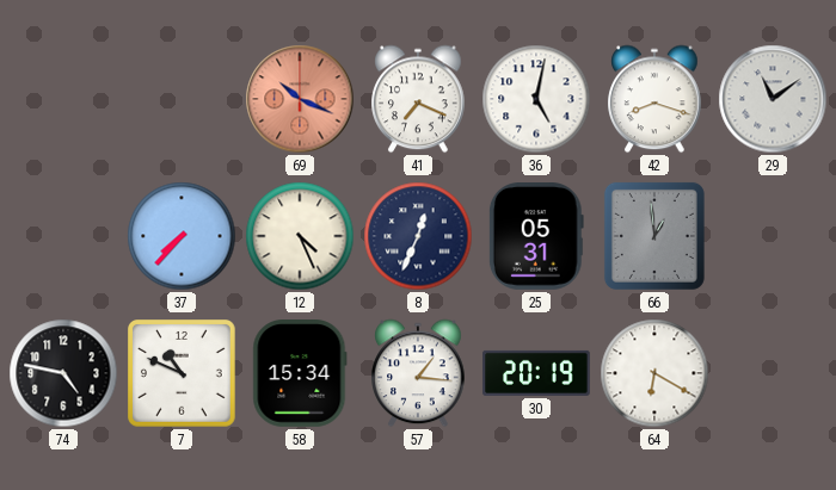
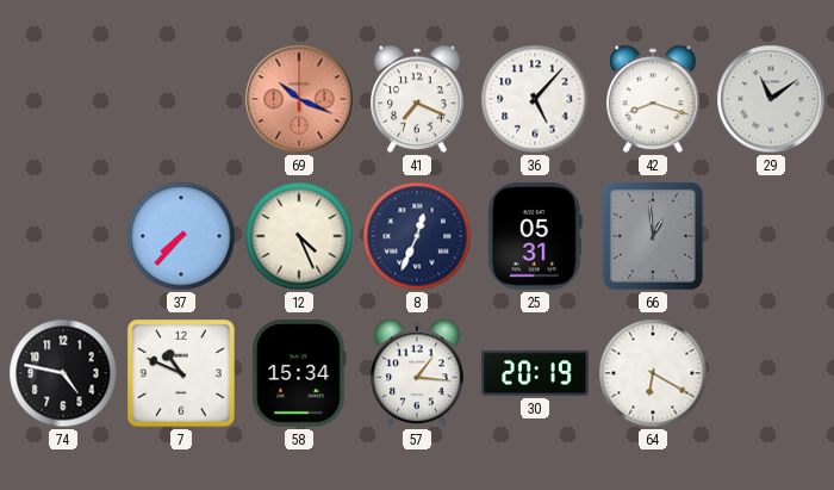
36: 5:02 -> 5:07 (535, 99)
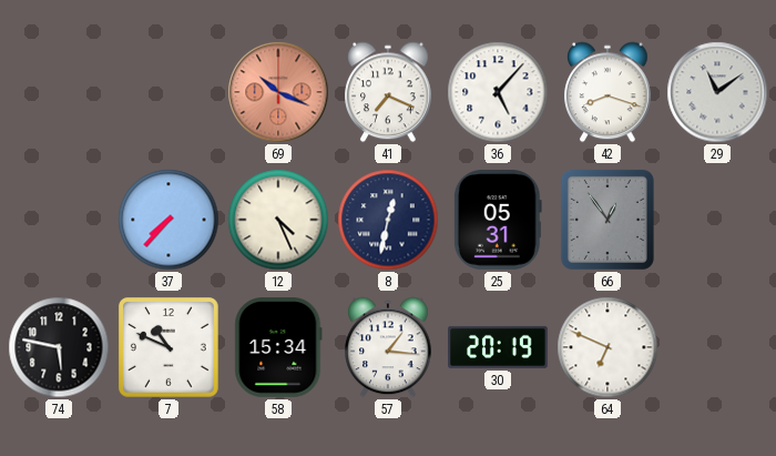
8: 12:34 -> 12:32 (388, 220)
66: 12:59 -> 12:54 (607, 220)
74: 4:47 -> 5:47 (59, 347)
64: 6:20 -> 6:49 (607, 347)
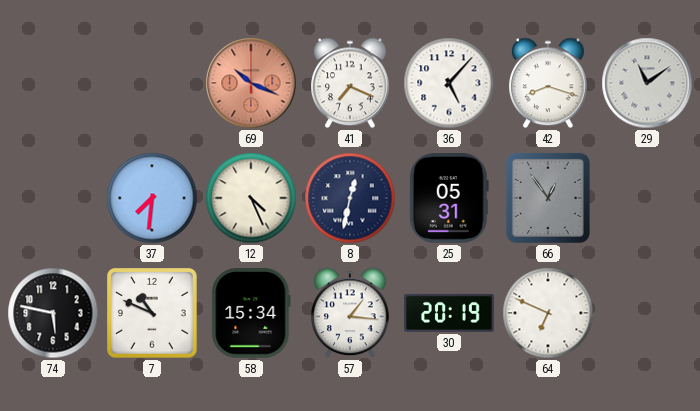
37: 7:37 -> 7:31 (152, 198)
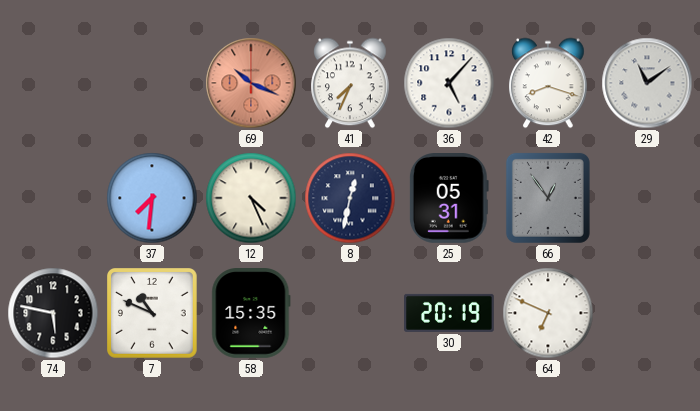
41: 7:19 -> 7:34 (350, 83)
58: 15:34 -> 15:35 (251, 314)
57: 1:16 -> none (350, 313)
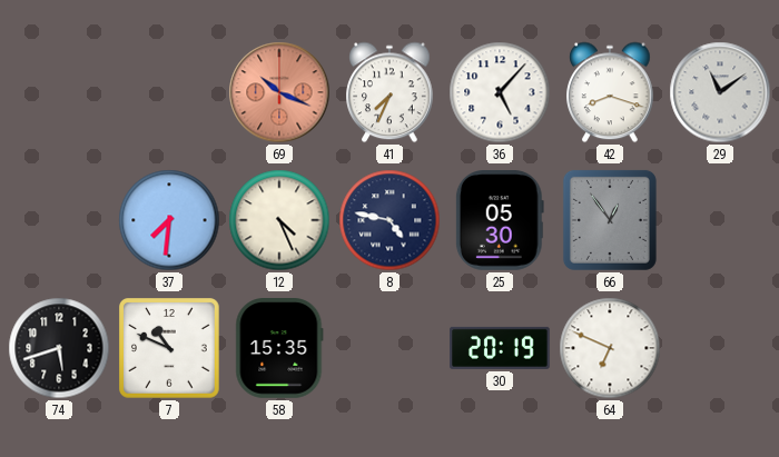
8: 12:32 -> 4:47 (389, 220)
25: 05:31 -> 05:30 (500, 221)
74: 5:47 -> 5:42 (59, 348)
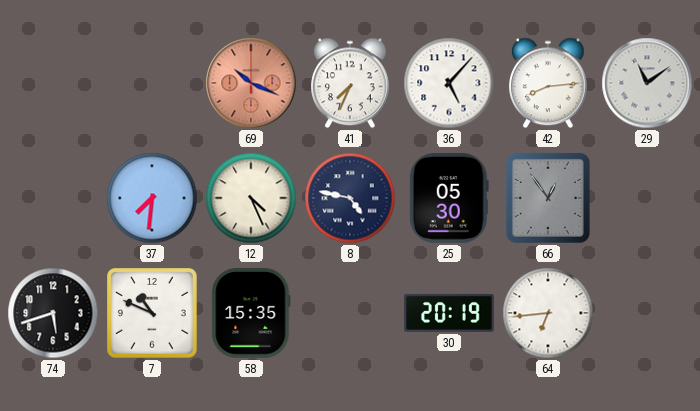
42: 8:18 -> 8:14 (548, 83)
64: 6:49 -> 6:44 (548, 313)
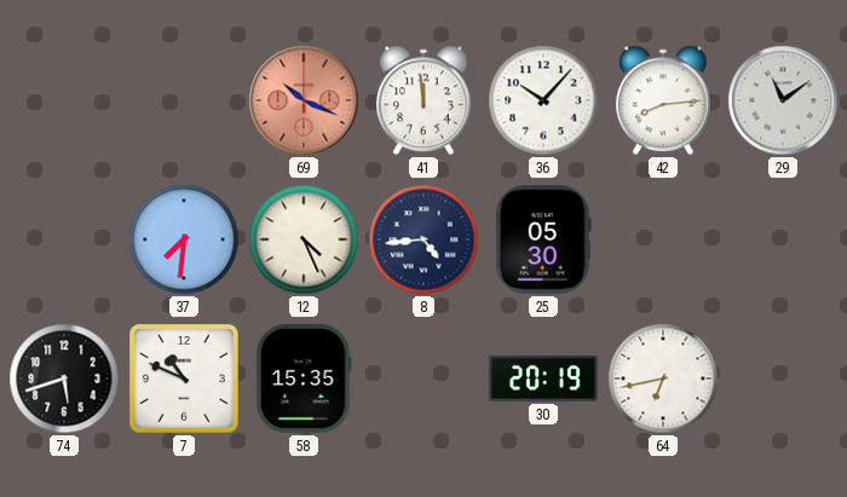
41: 7:34 -> 11:59 (423, 100)
36: 5:07 -> 10:07 (543, 100)
8: 4:47 -> 4:44 (423, 239)
66: 12:54 -> none (548, 198)
64: 6:44 -> 6:43 (663, 378)
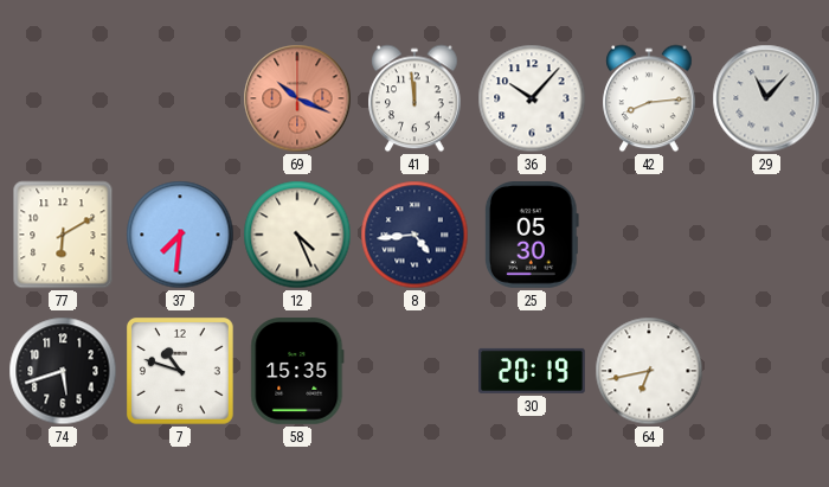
29: 11:09 -> 11:07 (766, 98)
77: none -> 6:10 (63, 235)
7: 10:49 -> 10:48 (181, 372)
